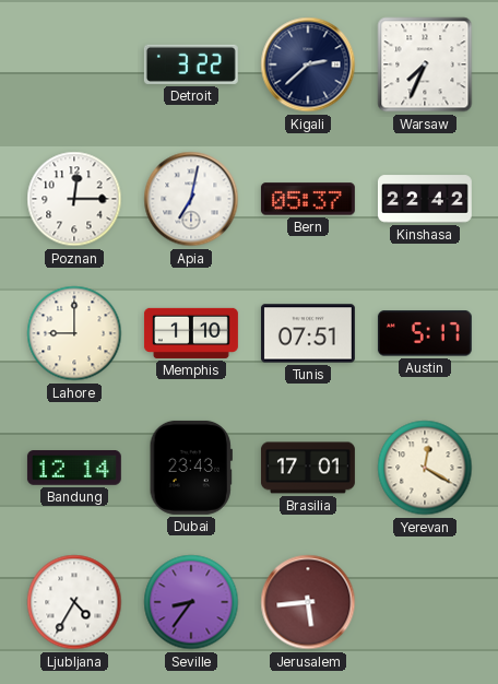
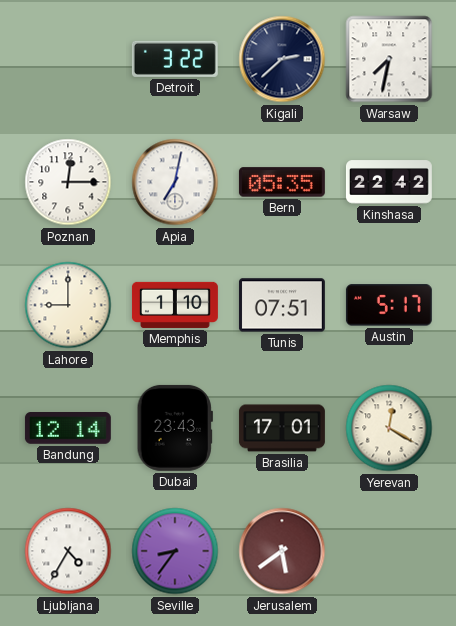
Warsaw: 7:34 -> 7:32 (389, 59)
Bern: 05:37 -> 05:35 (282, 182)
Jerusalem: 5:44 -> 5:39 (282, 551)
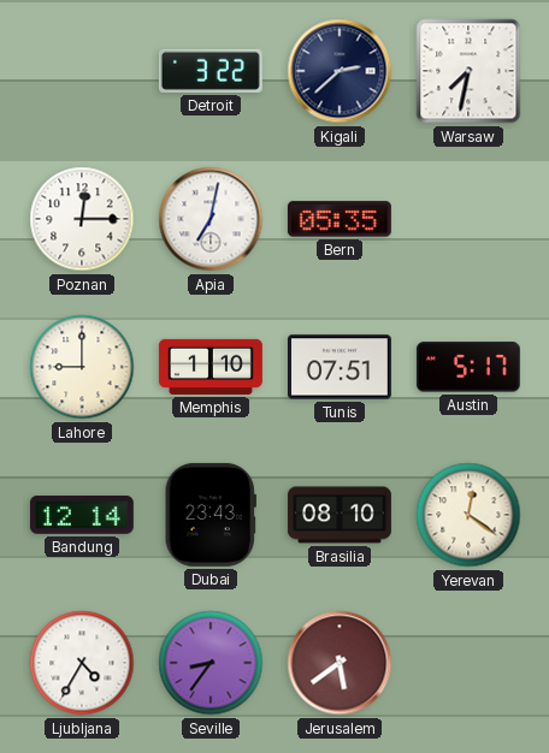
Kinshasa: 22:42 -> none (389, 182)
Brasilia: 17:01 -> 08:10 (340, 515)
Yerevan: 12:20 -> 12:21 (468, 515)
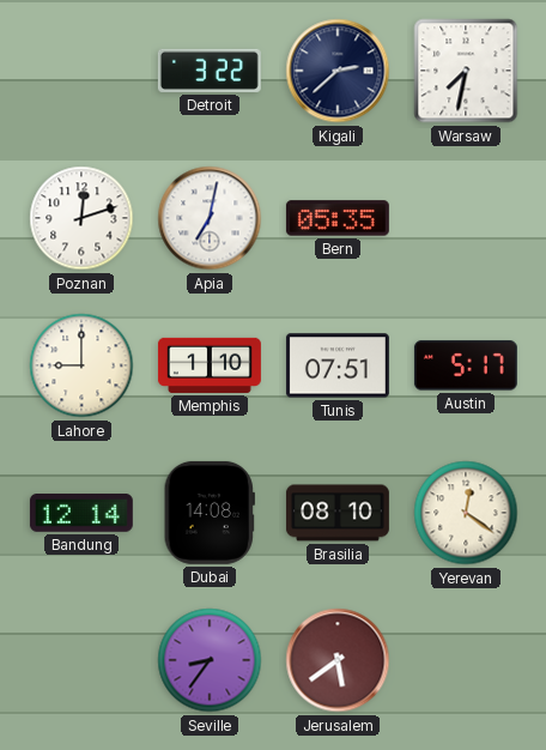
Poznan: 12:15 -> 12:12 (81, 218)
Dubai: 23:43 -> 14:08 (210, 513)
Ljubljana: 4:35 -> none (82, 663)
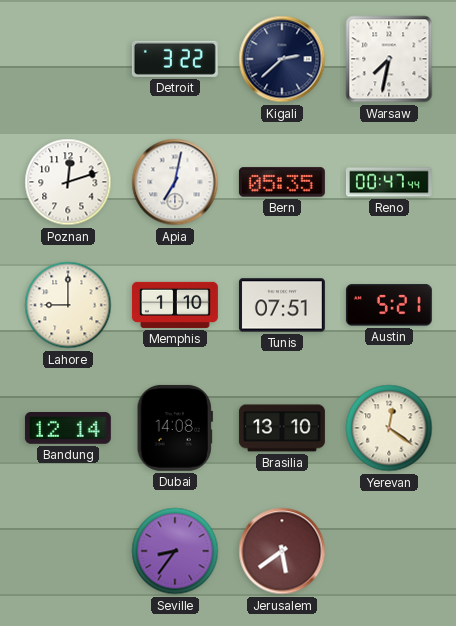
Reno: none -> 00:47 (389, 182)
Austin: 5:17 -> 5:21 (389, 305)
Brasilia: 08:10 -> 13:10 (282, 428)
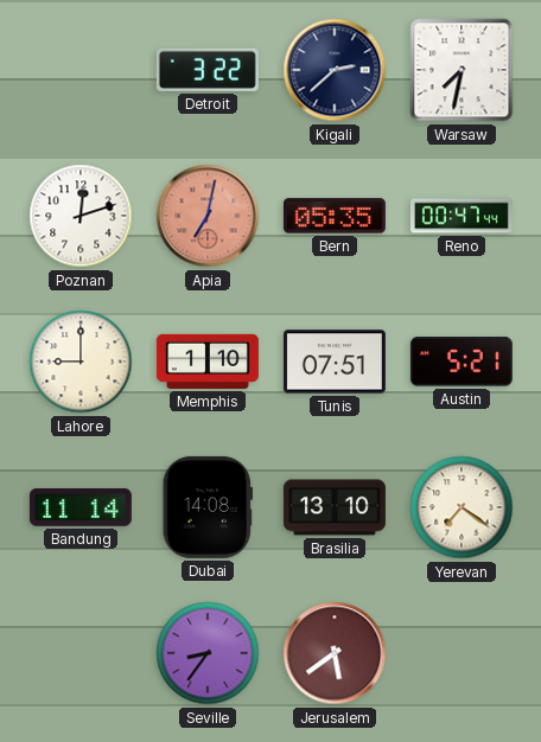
Apia dial: white -> salmon (208, 216)
Bandung: 12:14 -> 11:14 (81, 508)
Yerevan: 12:21 -> 7:21 (462, 507)
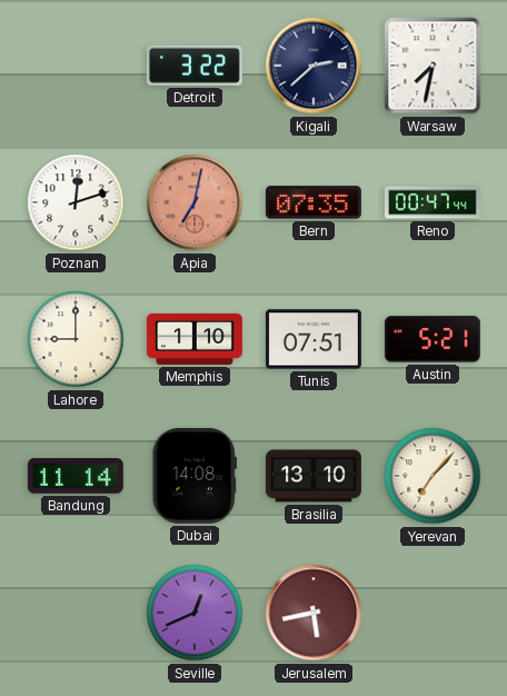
Bern: 05:35 -> 07:35 (314, 202)
Yerevan: 7:21 -> 7:07 (433, 476)
Seville: 8:36 -> 12:41 (195, 613)
Jerusalem: 5:39 -> 5:43 (314, 613)
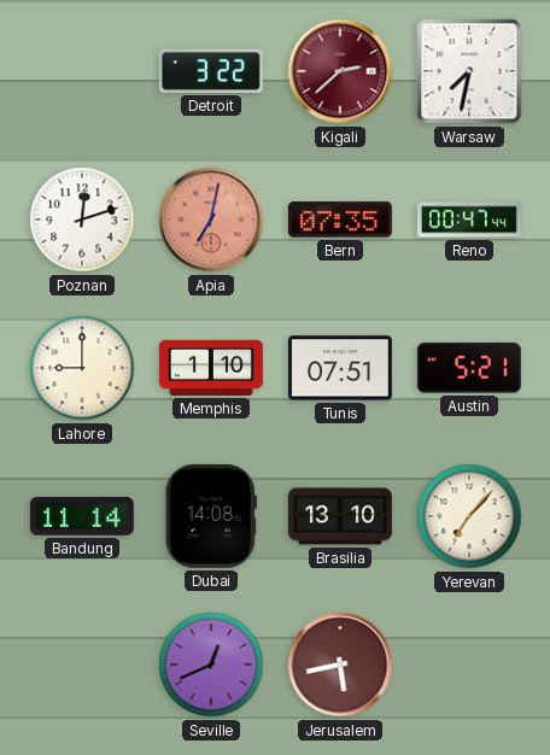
Kigali dial: navy -> burgundy (340, 71)
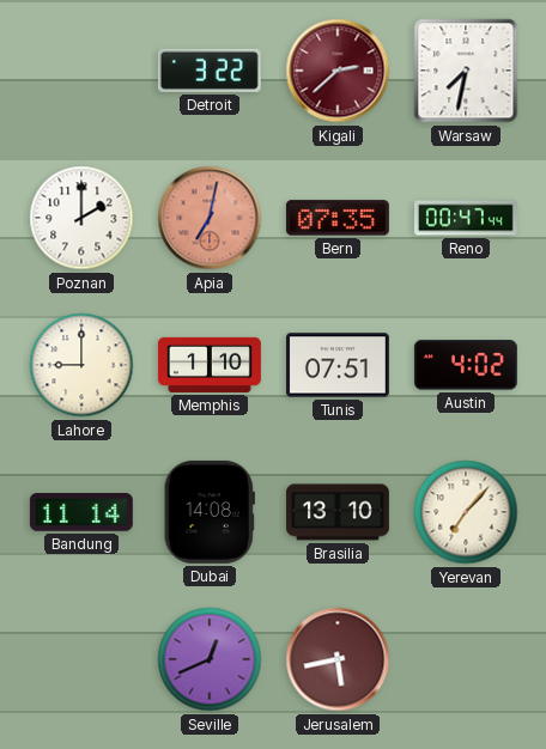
Poznan: 12:12 -> 2:00 (81, 218)
Austin: 5:21 -> 4:02 (466, 365)
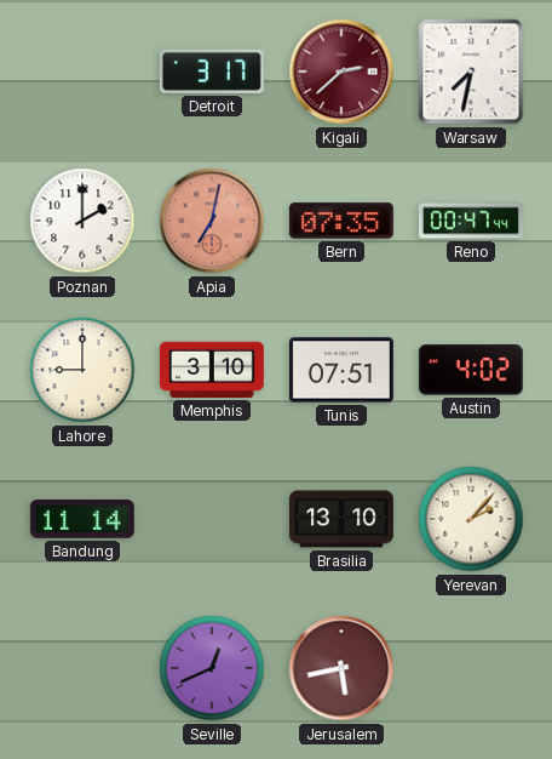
Detroit: 3:22 -> 3:17 (212, 72)
Memphis: 1:10 -> 3:10 (212, 370)
Dubai: 14:08 -> none (210, 512)
Yerevan: 7:07 -> 2:07 (471, 519)
